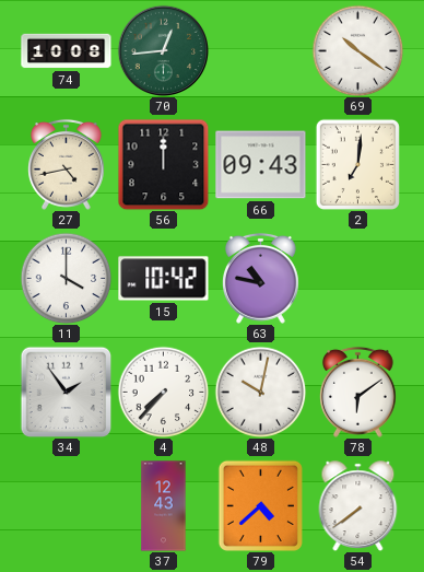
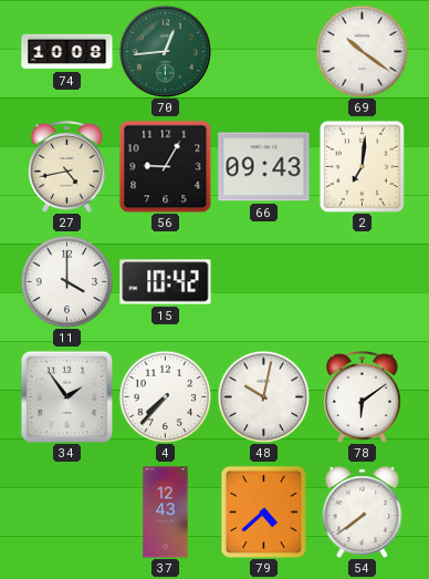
56: 12:00 -> 9:05 (165, 166)
63: 10:47 -> none (261, 278)
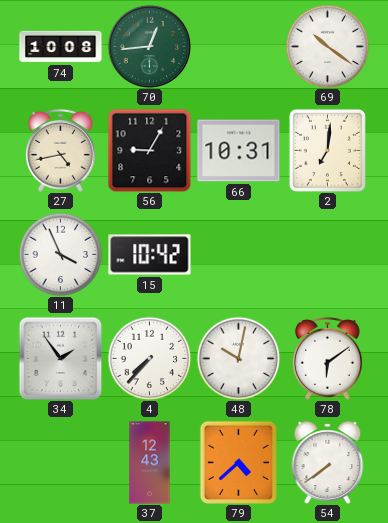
66: 09:43 -> 10:31 (239, 151)
11: 4:00 -> 3:56 (60, 254)
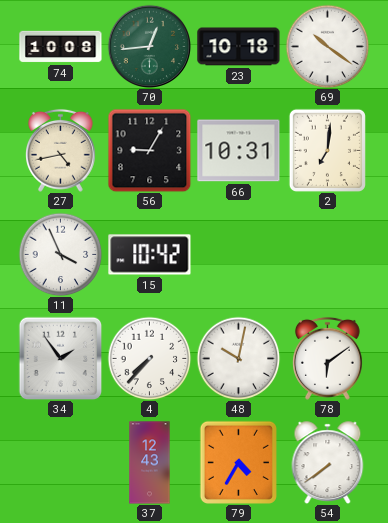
23: none -> 10:18 (239, 47)
79: 4:38 -> 4:35 (238, 462)
